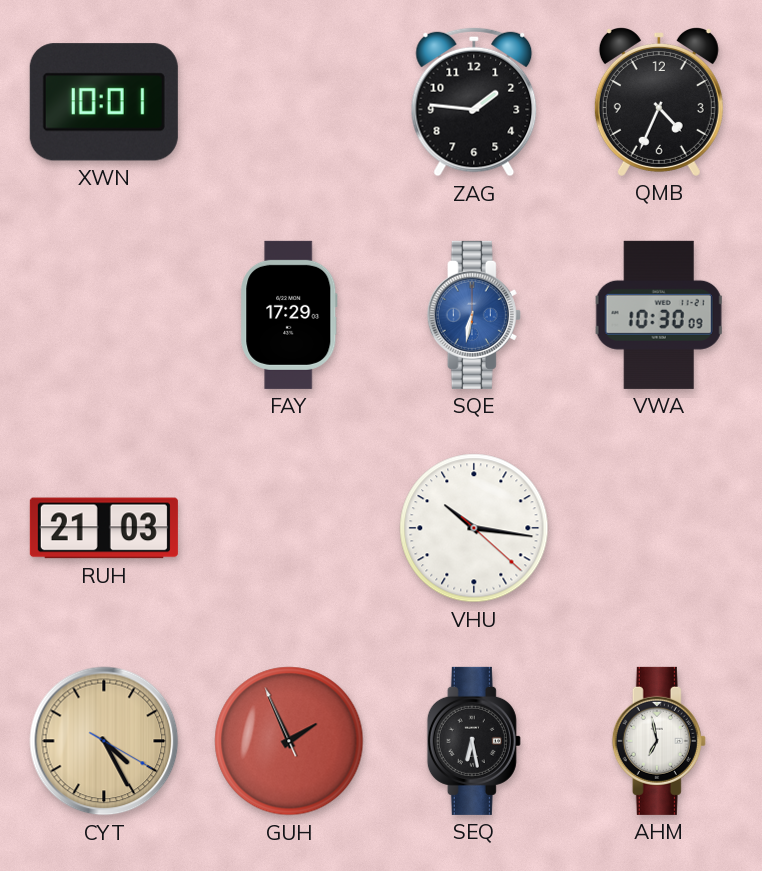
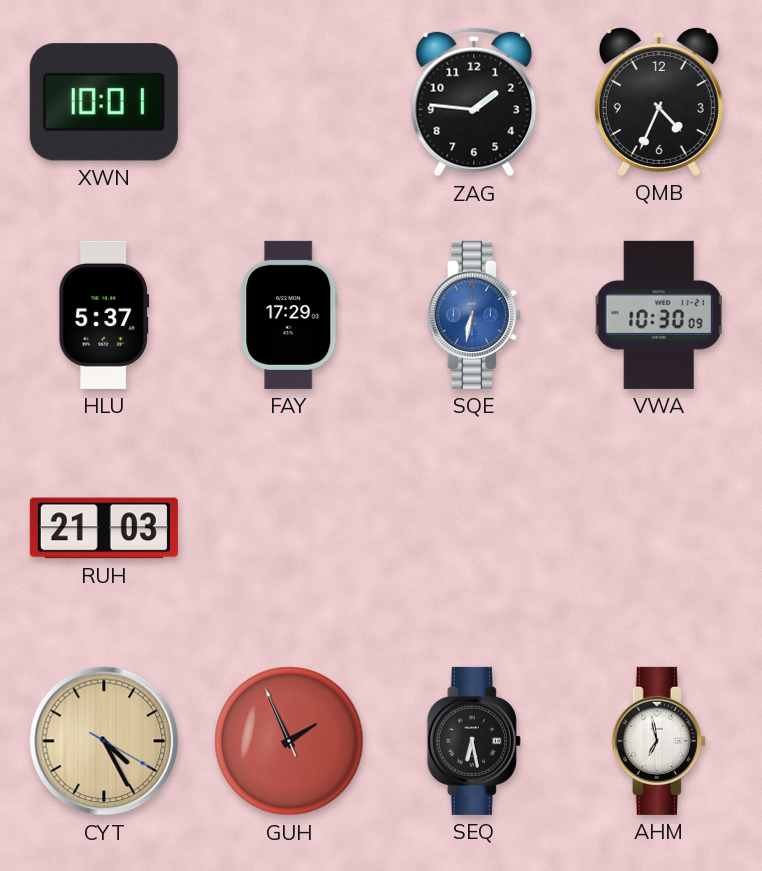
HLU: none -> 5:37 (104, 315)
VHU: 10:16 -> none (474, 528)
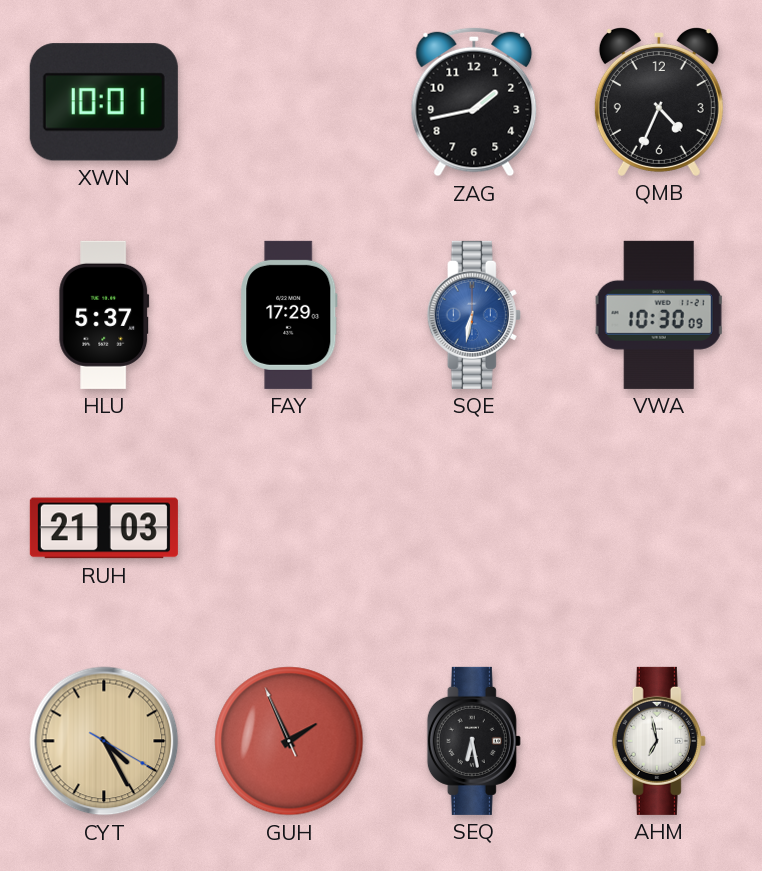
ZAG: 1:46 -> 1:43 (474, 102)
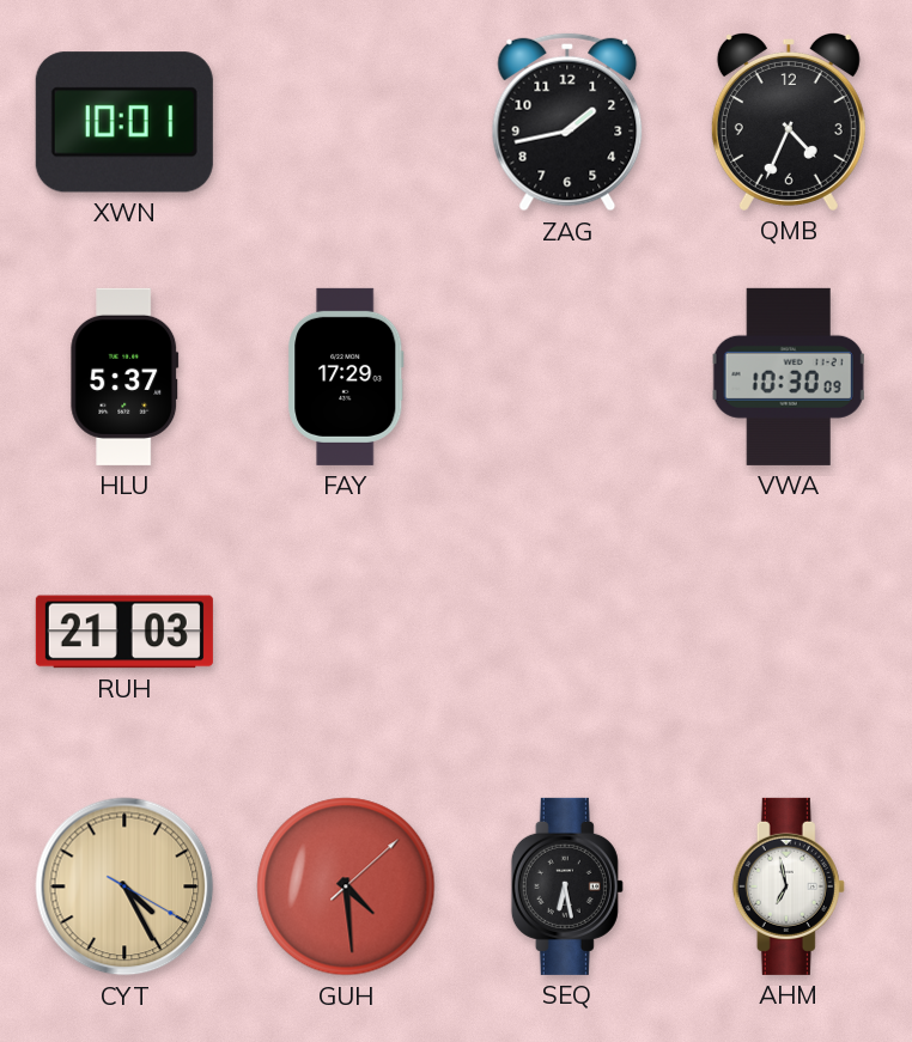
SQE: 6:32 -> none (474, 315)
GUH: 1:55 -> 4:29 (346, 886)
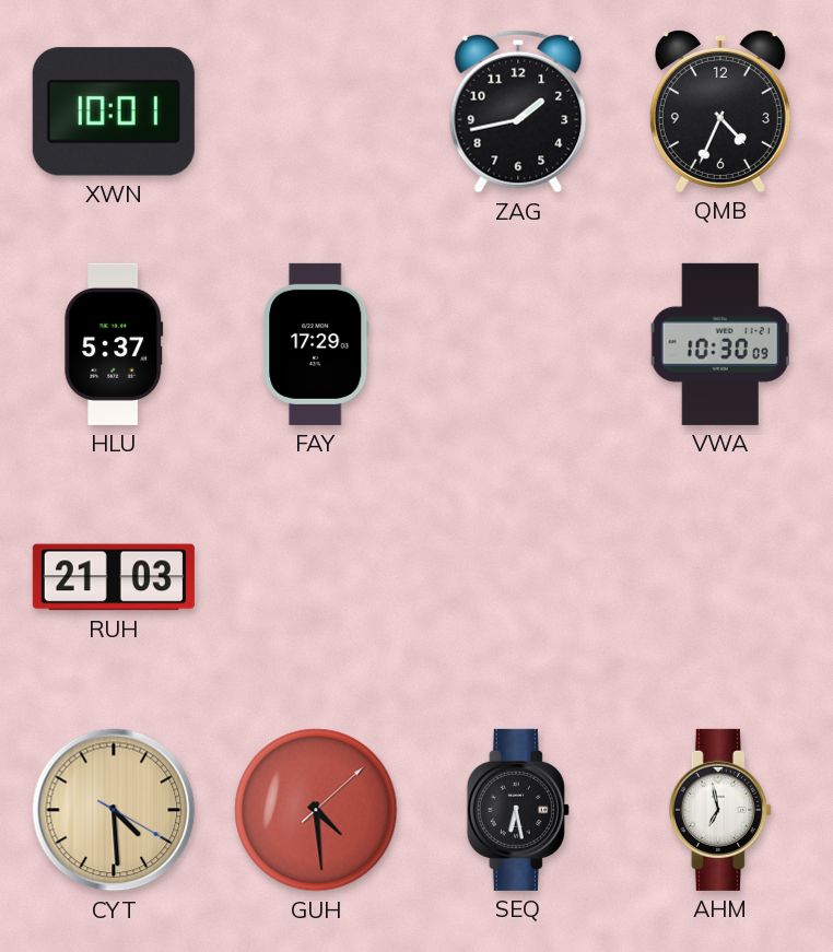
CYT: 4:25 -> 4:29 (114, 810)
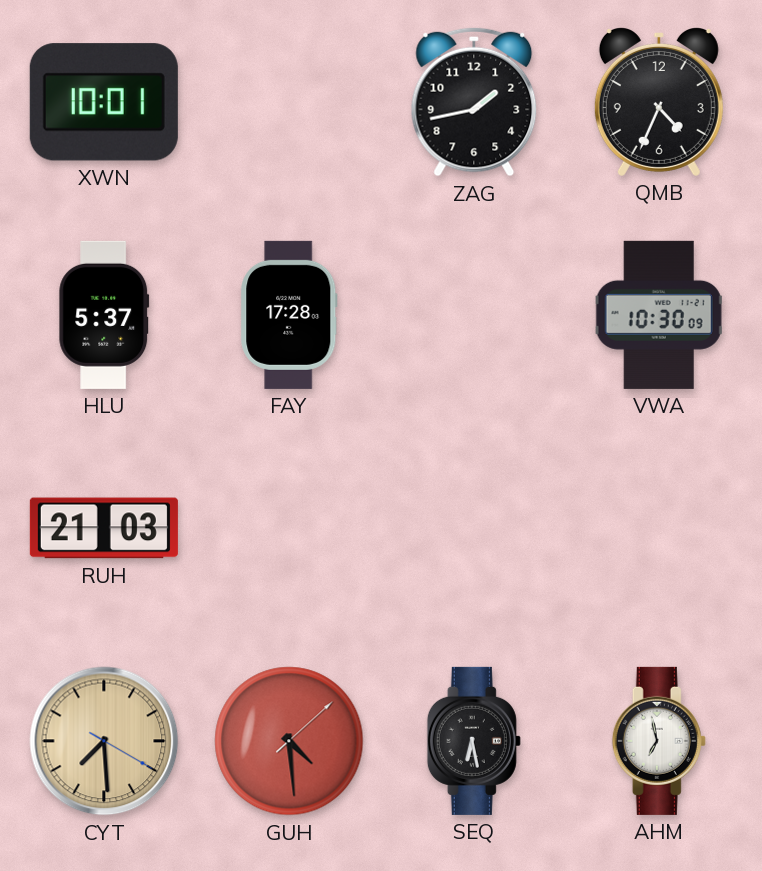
FAY: 17:29 -> 17:28 (289, 315)
CYT: 4:29 -> 7:29 (104, 741)
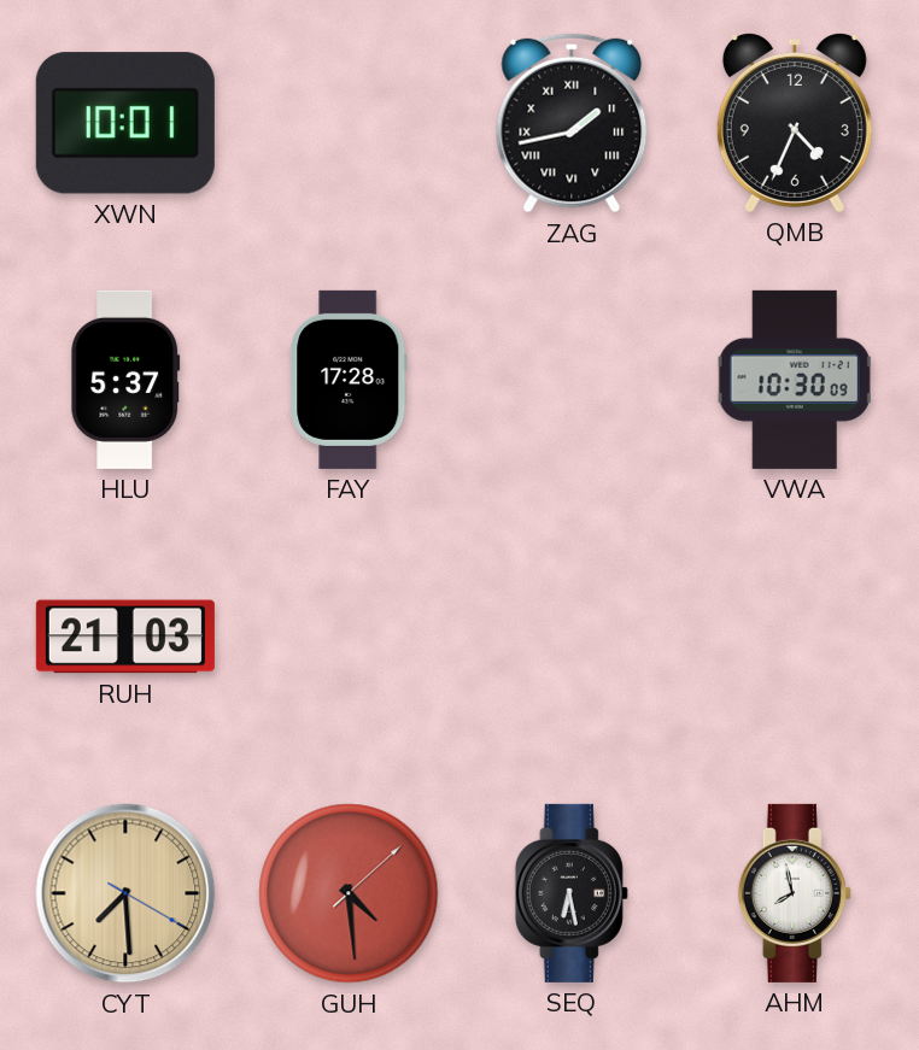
ZAG numerals: Arabic -> Roman (572, 123)
AHM: 6:58 -> 7:58 (795, 893)
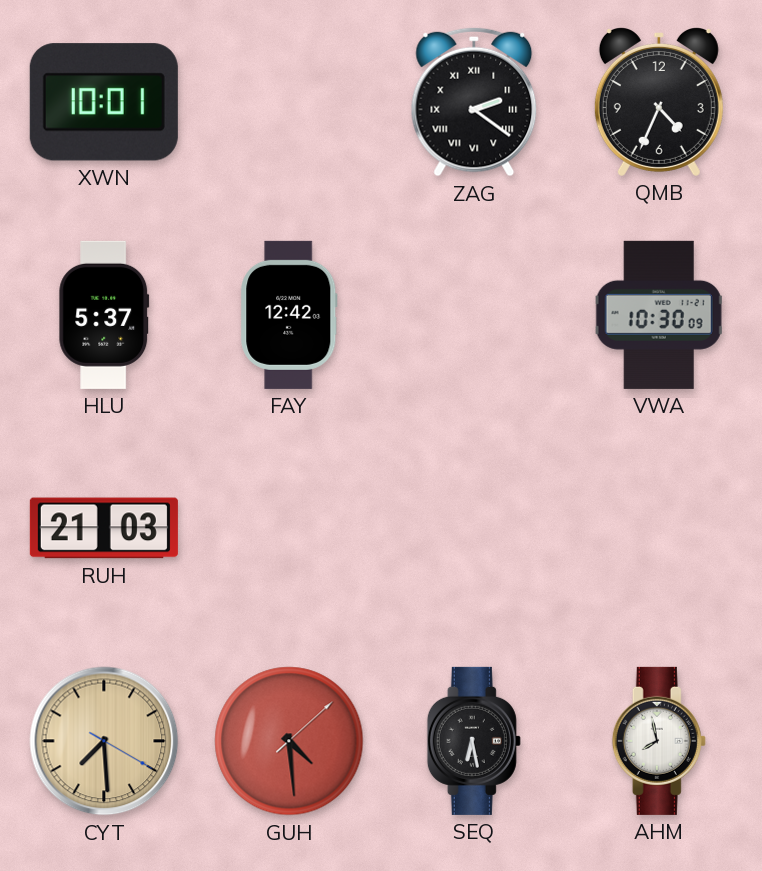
ZAG: 1:43 -> 2:21 (474, 102)
FAY: 17:28 -> 12:42 (289, 315)
